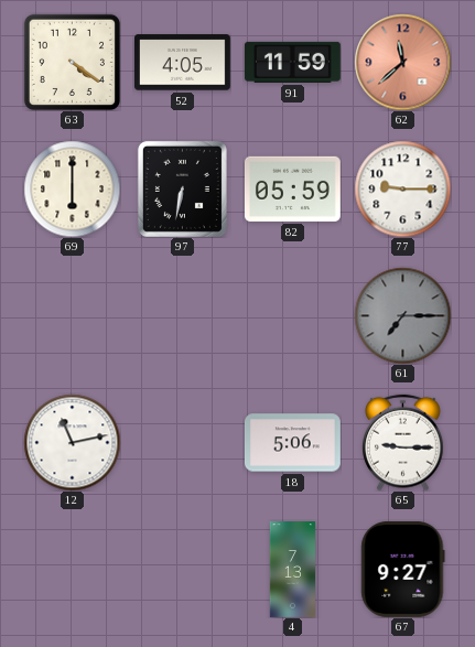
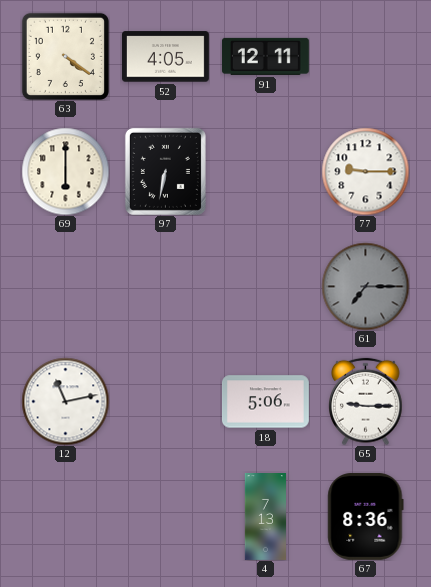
91: 11:59 -> 12:11 (265, 56)
62: 11:38 -> none (402, 62)
82: 05:59 -> none (292, 188)
67: 9:27 -> 8:36 (366, 516)
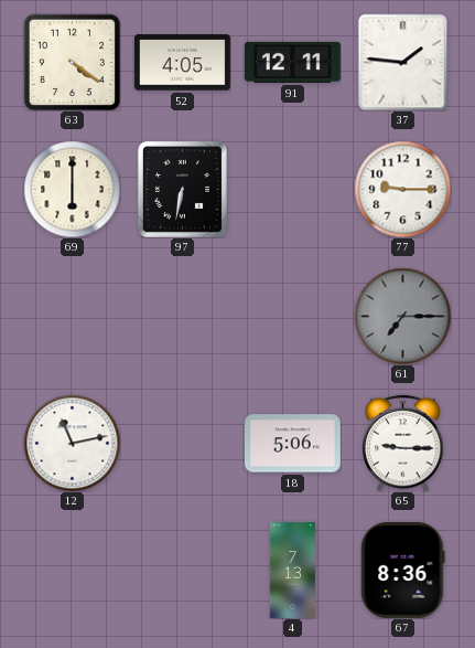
37: none -> 1:46 (403, 62)
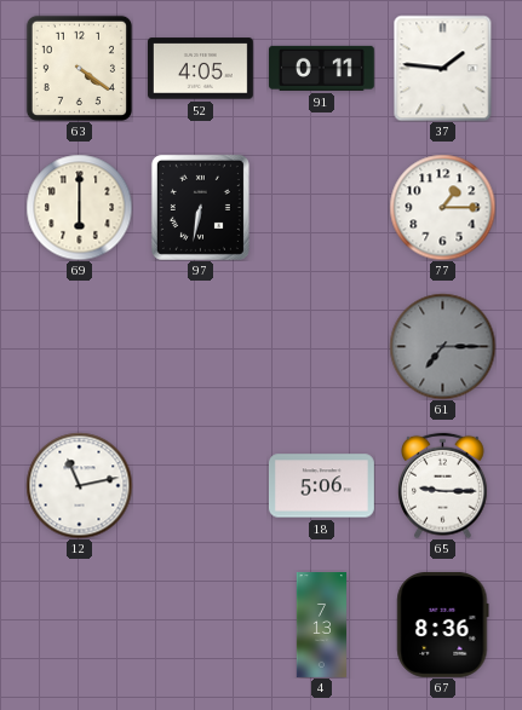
91: 12:11 -> 0:11 (321, 68)
77: 9:15 -> 1:15 (442, 207)
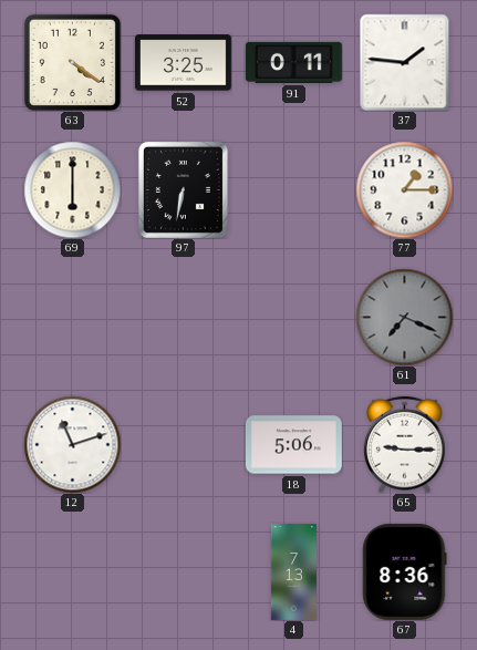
52: 4:05 -> 3:25 (183, 63)
61: 7:15 -> 7:19 (404, 317)
12: 11:13 -> 11:12 (72, 444)
